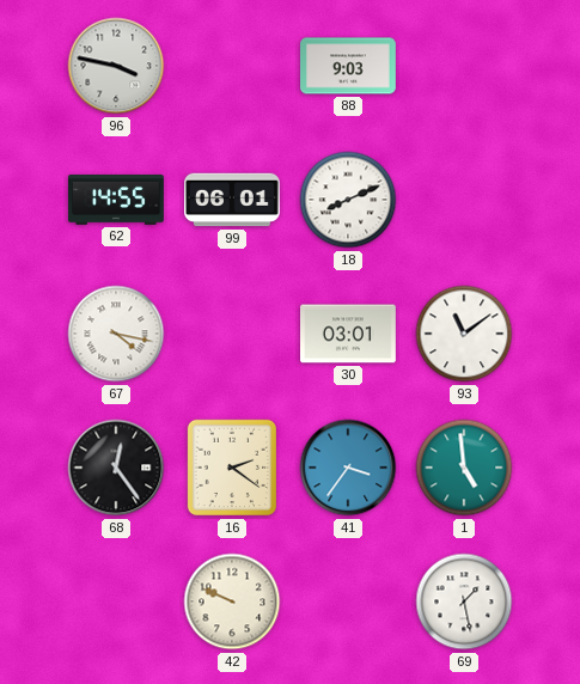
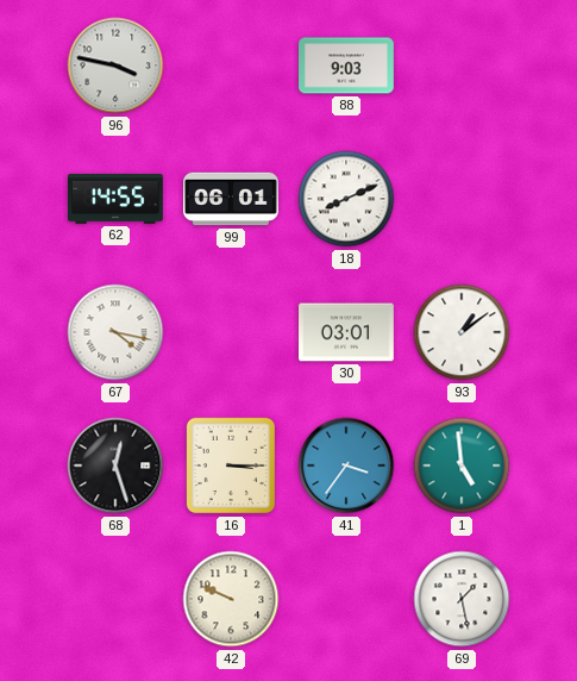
93: 11:09 -> 1:09 (462, 332)
68: 12:24 -> 12:27 (115, 466)
16: 2:21 -> 3:15 (230, 466)
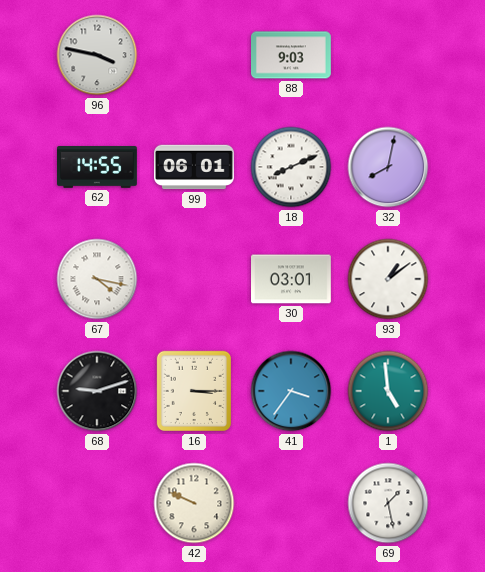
32: none -> 8:02 (388, 167)
68: 12:27 -> 9:12 (97, 391)
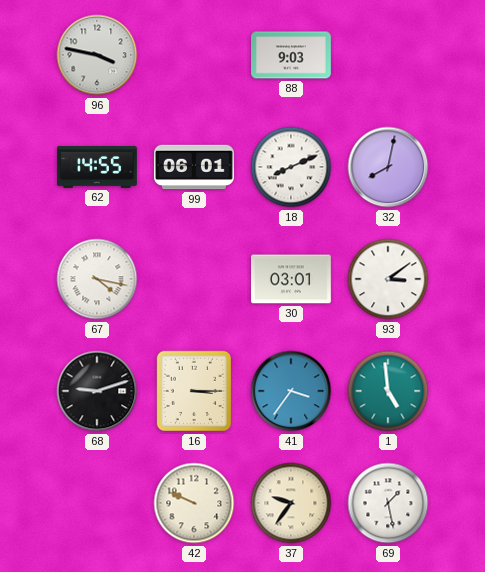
93: 1:09 -> 3:09 (388, 279)
37: none -> 9:36 (291, 503)
